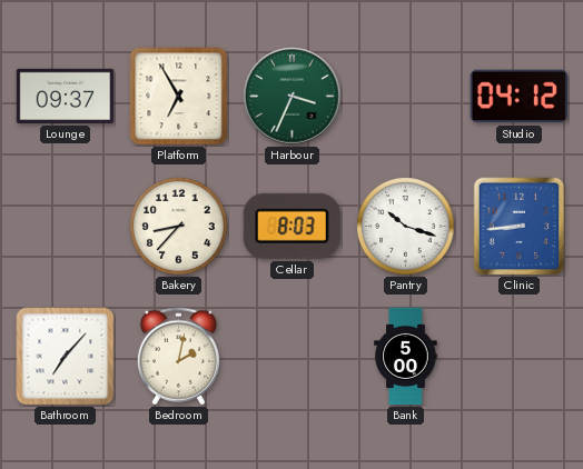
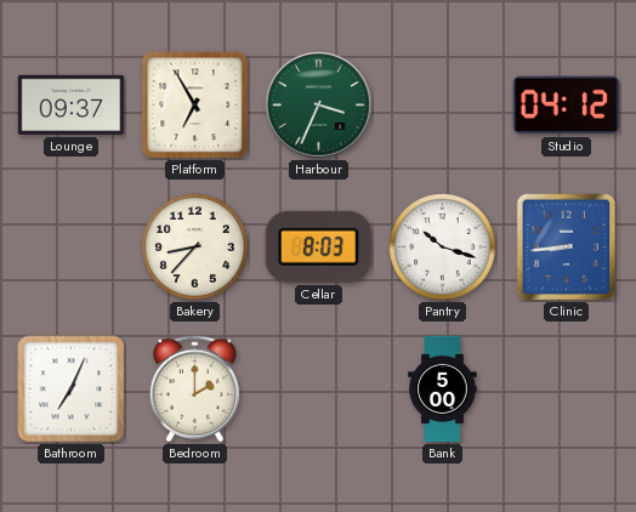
Bathroom: 7:07 -> 7:04 (72, 389)
Bedroom: 2:02 -> 2:00 (194, 389)
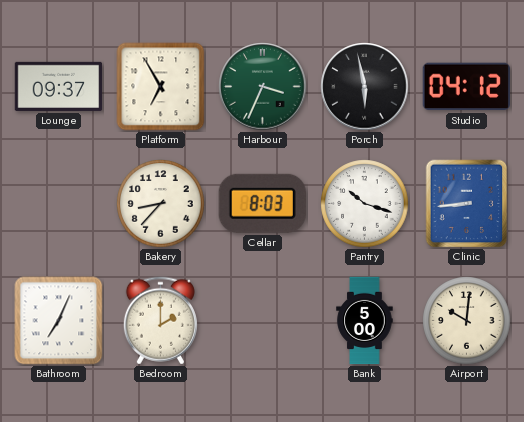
Porch: none -> 5:58 (365, 87)
Airport: none -> 10:01 (467, 321)
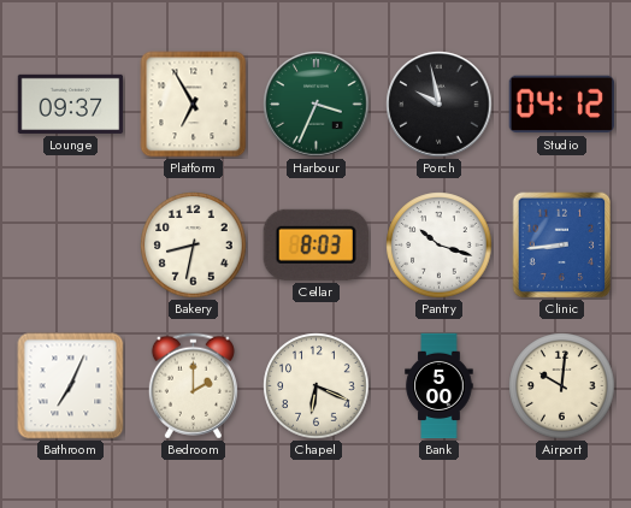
Porch: 5:58 -> 9:58 (440, 105)
Bakery: 8:37 -> 8:32 (194, 246)
Chapel: none -> 6:19 (317, 386)
